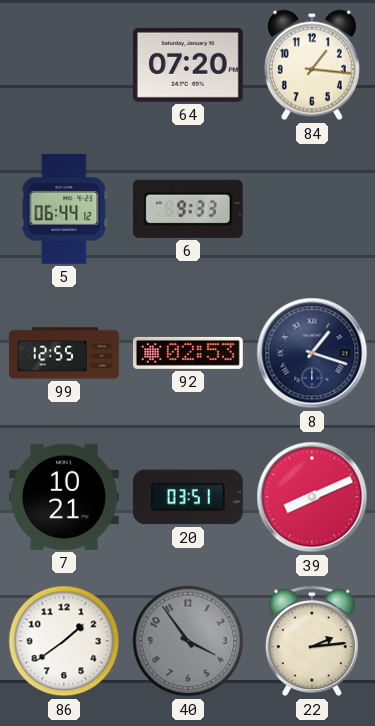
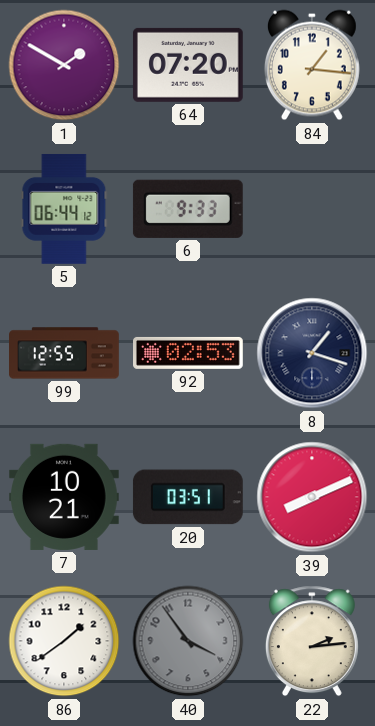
1: none -> 1:50 (64, 65)
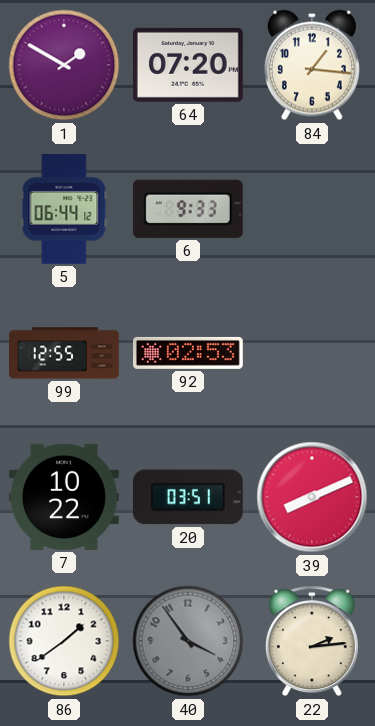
8: 1:18 -> none (312, 353)
7: 10:21 -> 10:22 (65, 497)
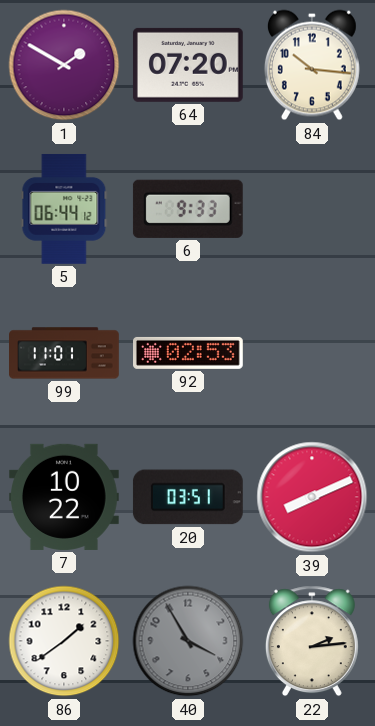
84: 1:16 -> 10:16 (312, 65)
99: 12:55 -> 11:01 (65, 353)
40: 3:54 -> 3:55 (188, 641)
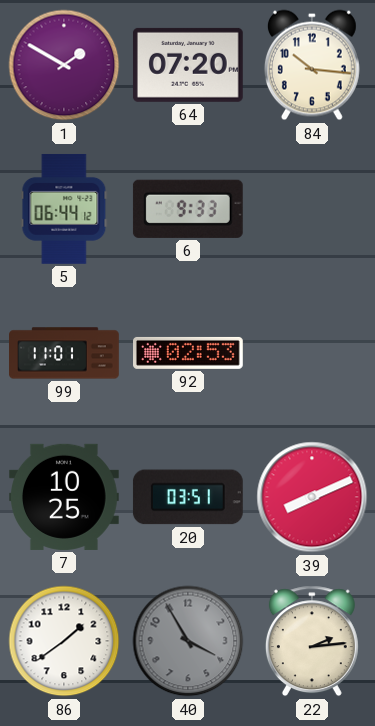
7: 10:22 -> 10:25 (65, 497)
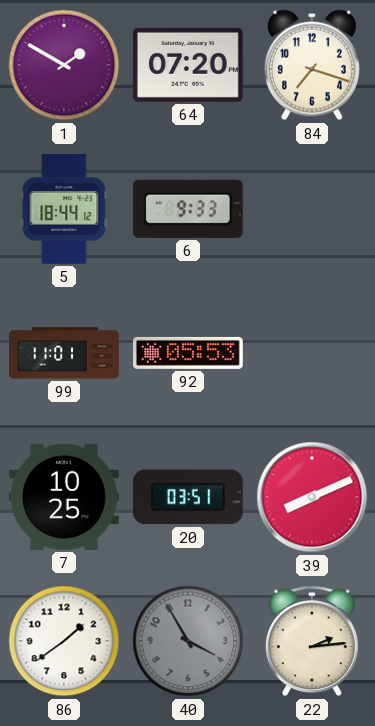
84: 10:16 -> 7:18 (312, 65)
5: 06:44 -> 18:44 (64, 209)
92: 02:53 -> 05:53 (189, 353)
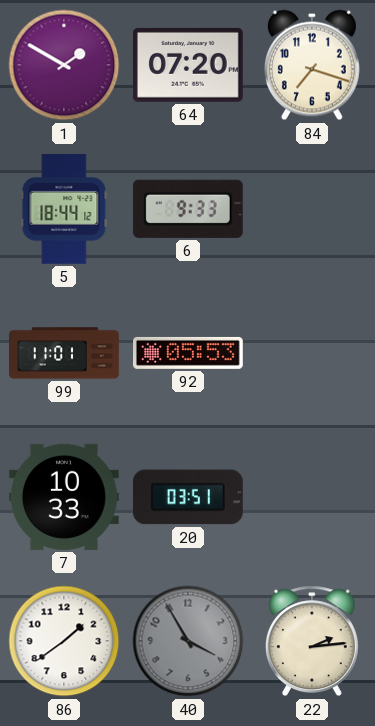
7: 10:25 -> 10:33 (65, 497)
39: 8:11 -> none (312, 497)
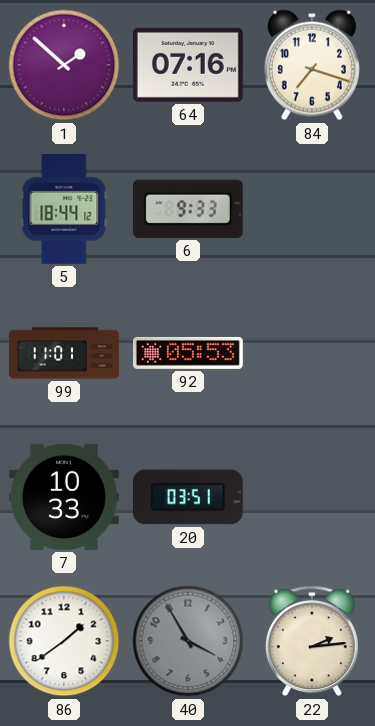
1: 1:50 -> 1:52 (64, 65)
64: 07:20 -> 07:16 (188, 65)
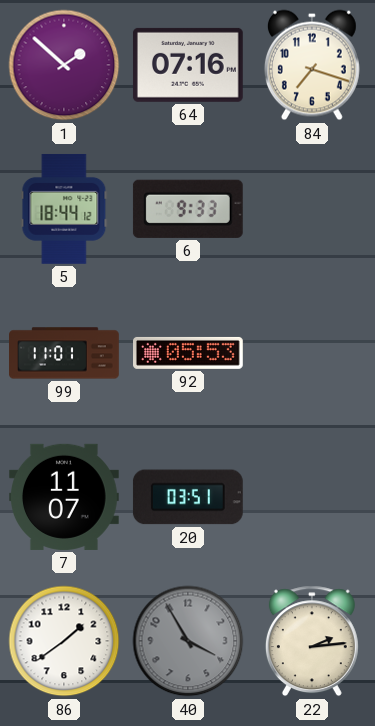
7: 10:33 -> 11:07 (65, 497)
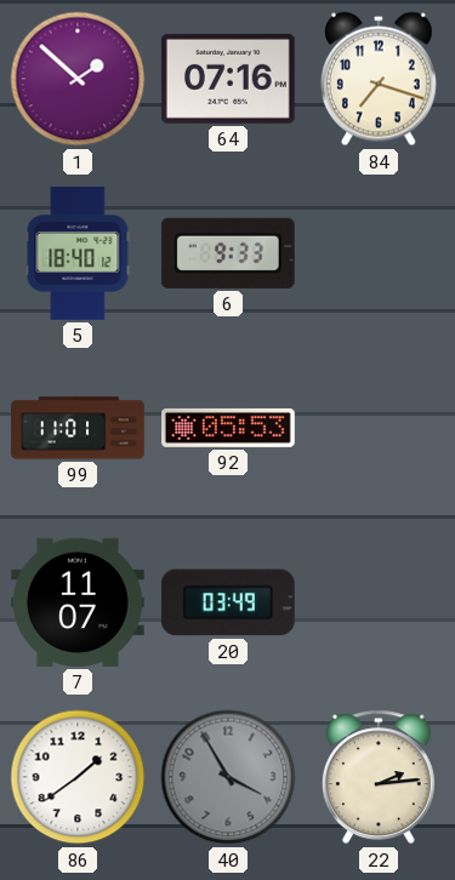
5: 18:44 -> 18:40 (78, 253)
20: 03:51 -> 03:49 (228, 602)
